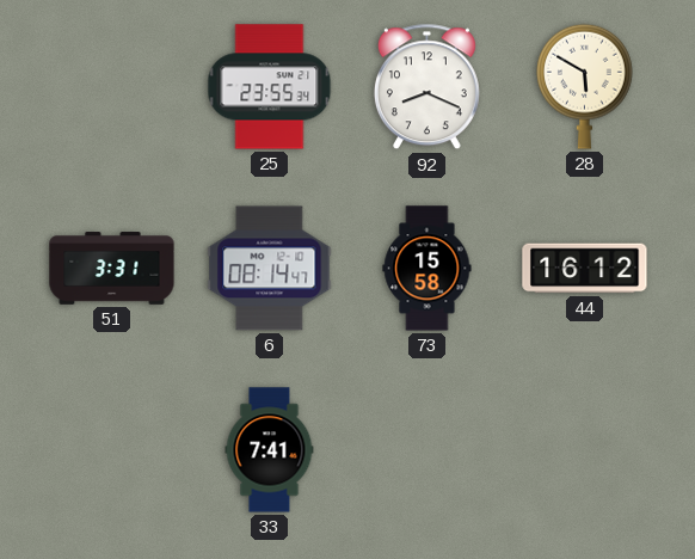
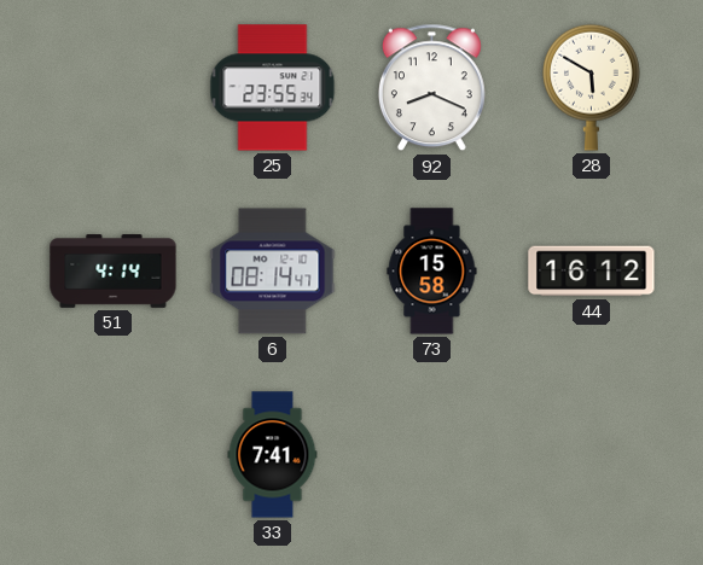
51: 3:31 -> 4:14 (114, 272)
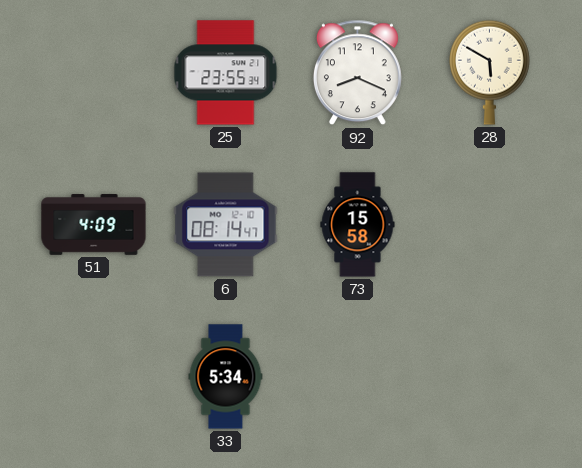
51: 4:14 -> 4:09 (94, 225)
44: 16:12 -> none (592, 272)
33: 7:41 -> 5:34 (226, 377)
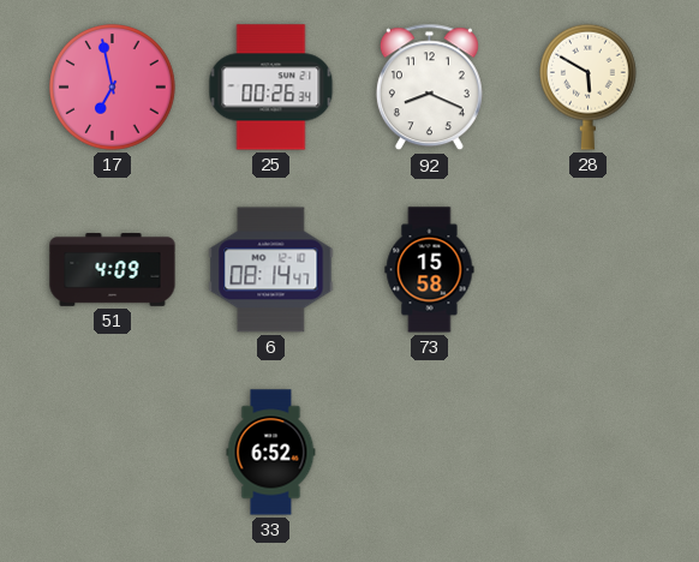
17: none -> 6:58 (113, 88)
25: 23:55 -> 00:26 (271, 88)
33: 5:34 -> 6:52 (271, 453)
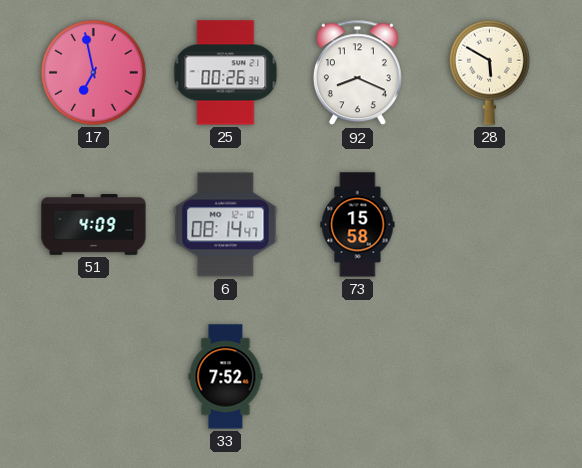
33: 6:52 -> 7:52 (226, 377)
